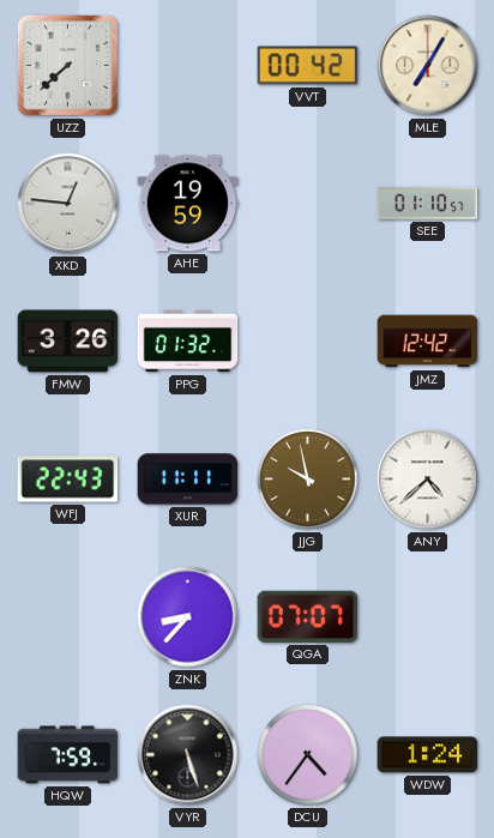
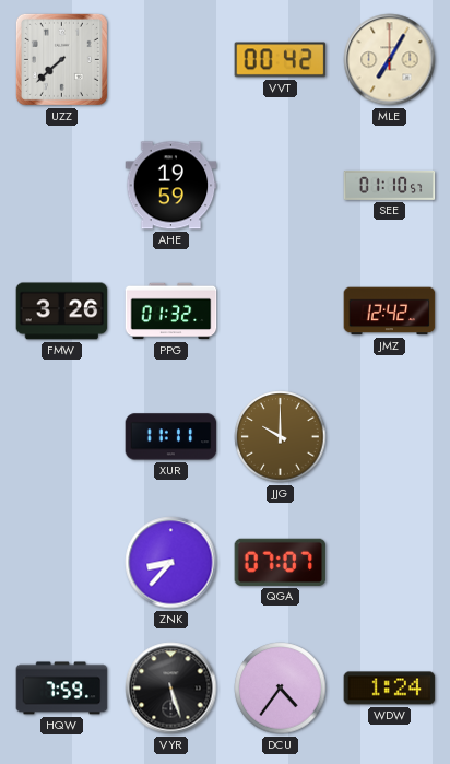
XKD: 12:46 -> none (68, 204)
WFJ: 22:43 -> none (68, 480)
JJG: 9:58 -> 10:00 (281, 437)
ANY: 4:38 -> none (428, 480)
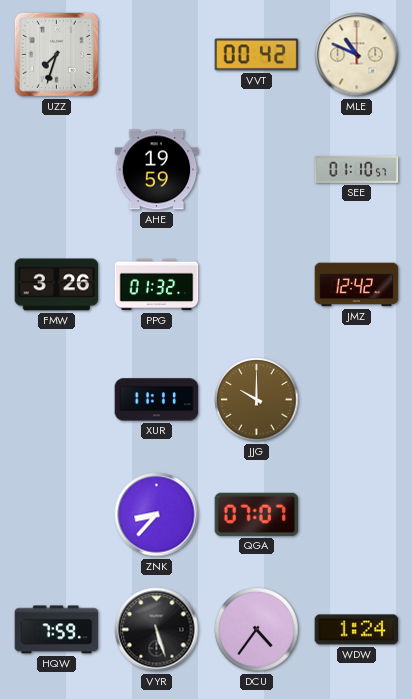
UZZ: 7:38 -> 7:33 (56, 54)
MLE: 7:05 -> 10:49 (357, 55)
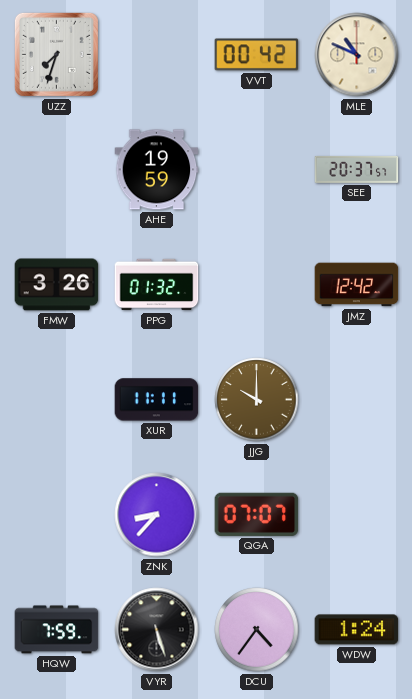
SEE: 01:10 -> 20:37 (357, 169)
